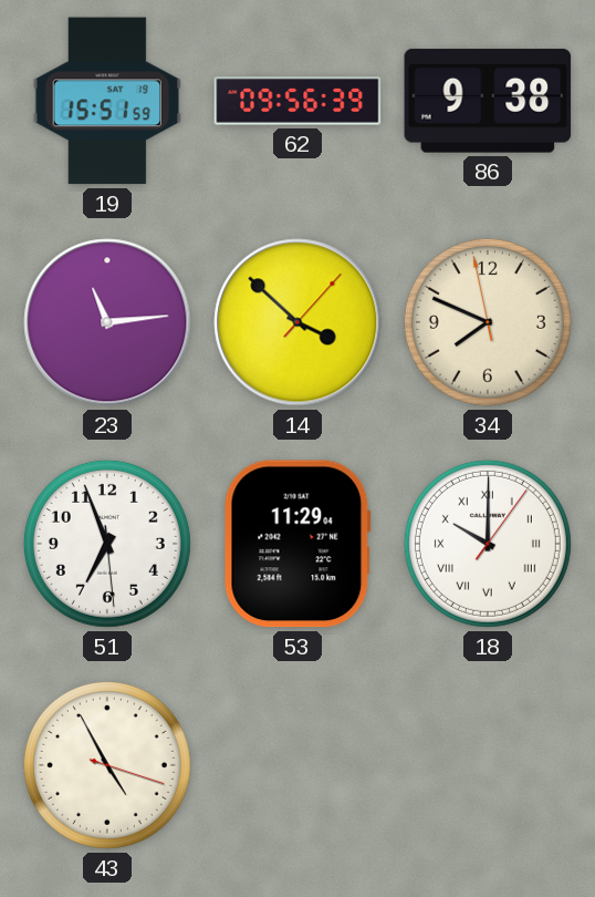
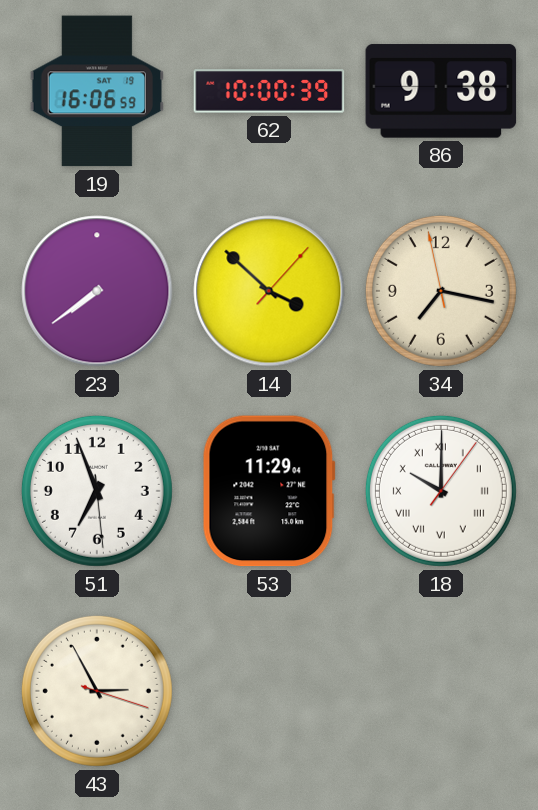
19: 15:51 -> 16:06 (97, 91)
62: 09:56 -> 10:00 (269, 91)
23: 11:14 -> 7:39 (97, 291)
34: 7:48 -> 7:16 (441, 291)
43: 4:55 -> 2:55 (97, 691)
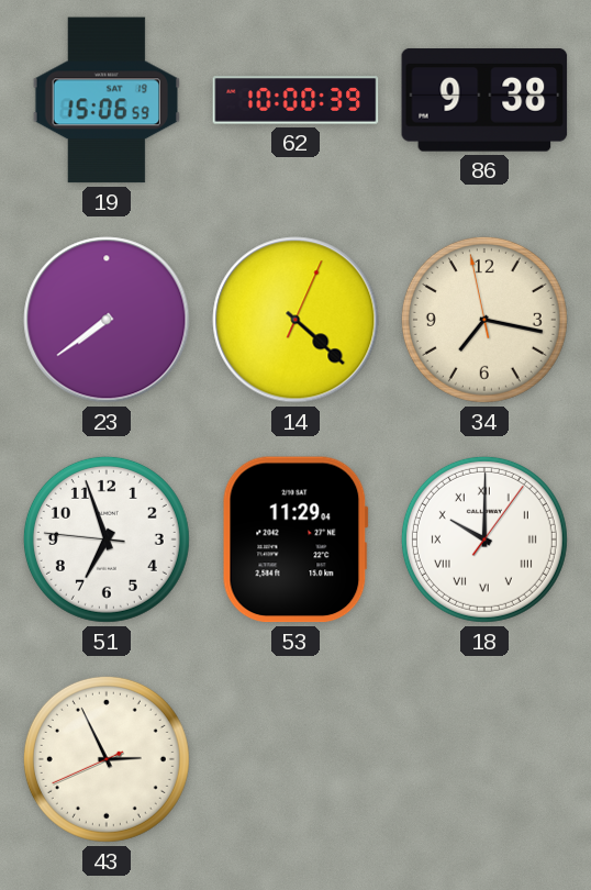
19: 16:06 -> 15:06 (107, 100)
14: 3:52 -> 4:22 (295, 320)
51: 6:56:29 -> 6:56:46 (107, 539)
43: 2:55:18 -> 2:55:41 (107, 759)
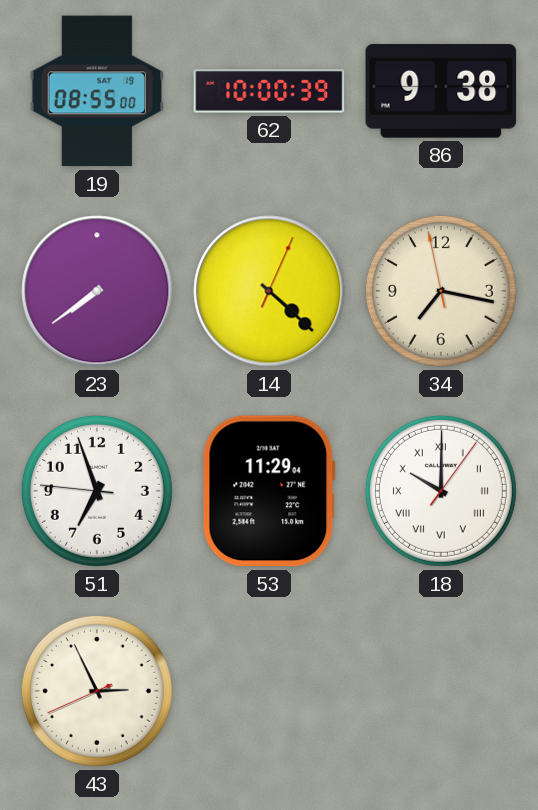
19: 15:06 -> 08:55 (97, 91)
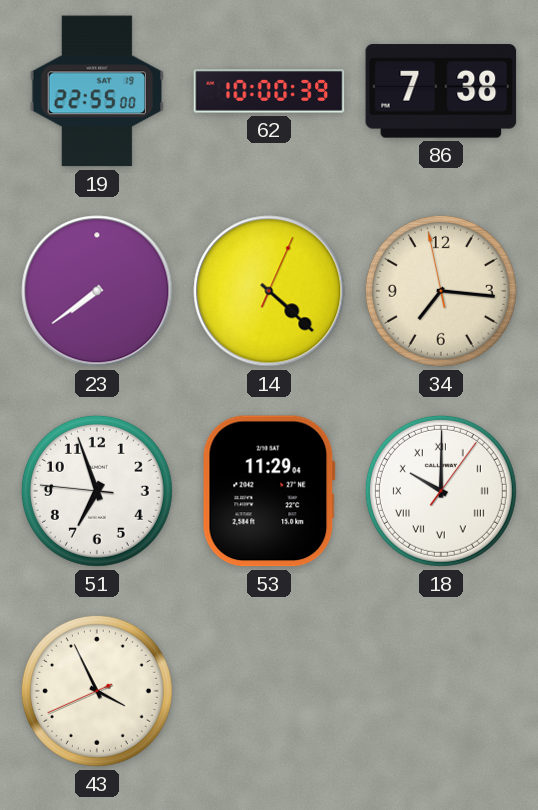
19: 08:55 -> 22:55 (97, 91)
86: 9:38 -> 7:38 (441, 91)
34: 7:16 -> 7:15 (441, 291)
43: 2:55 -> 3:55 (97, 691)
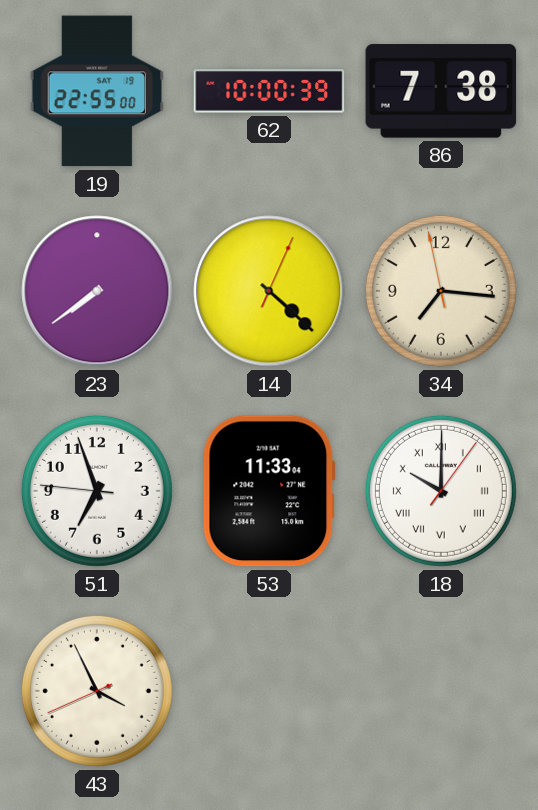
53: 11:29 -> 11:33 (269, 491)
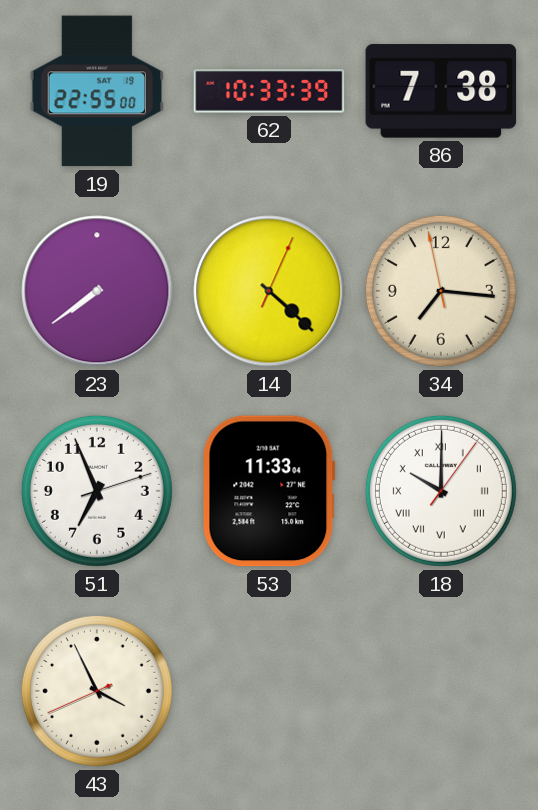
62: 10:00 -> 10:33 (269, 91)
51: 6:56:46 -> 6:56:12 (97, 491)
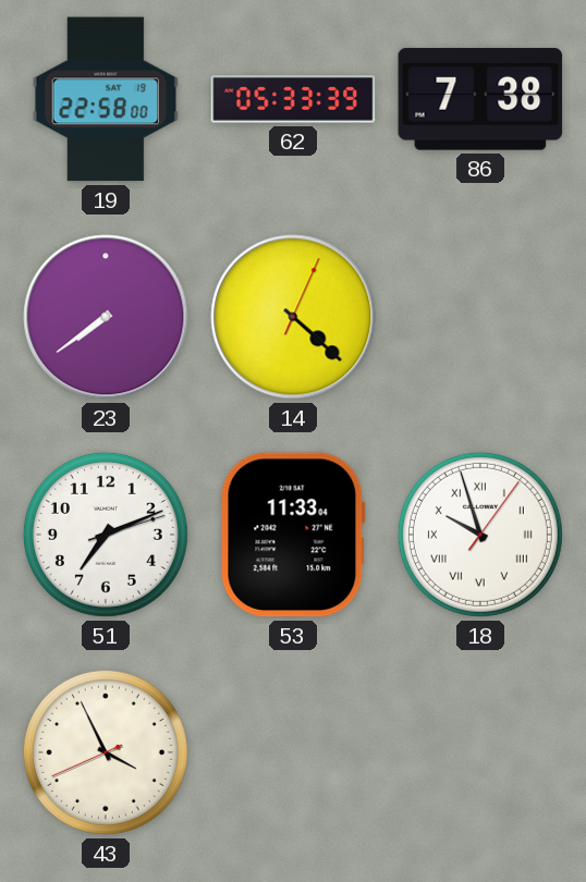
19: 22:55 -> 22:58 (106, 99)
62: 10:33 -> 05:33 (293, 99)
34: 7:15 -> none (441, 291)
51: 6:56 -> 7:11 (106, 535)
18: 10:00 -> 9:57 (480, 535)
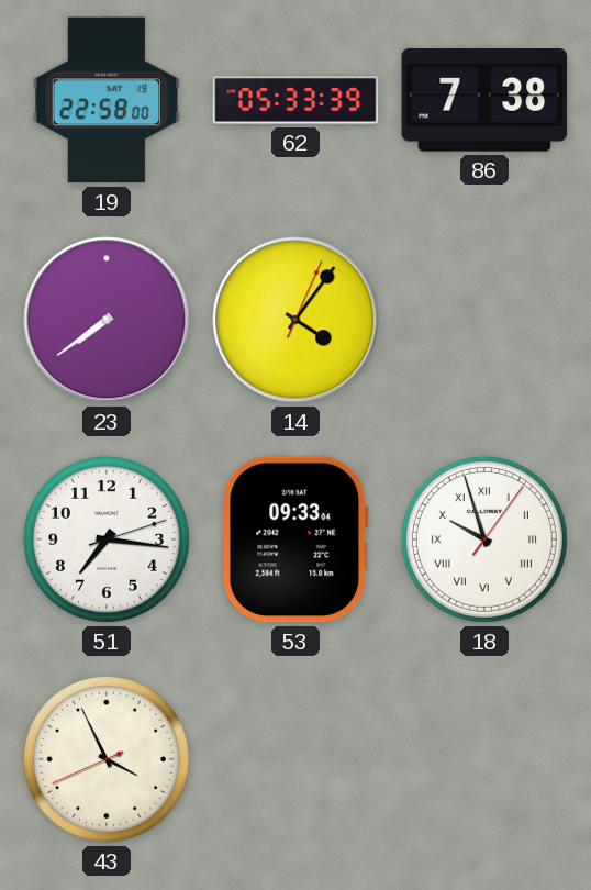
14: 4:22 -> 4:06 (295, 320)
51: 7:11 -> 7:16 (107, 539)
53: 11:33 -> 09:33 (295, 539)
